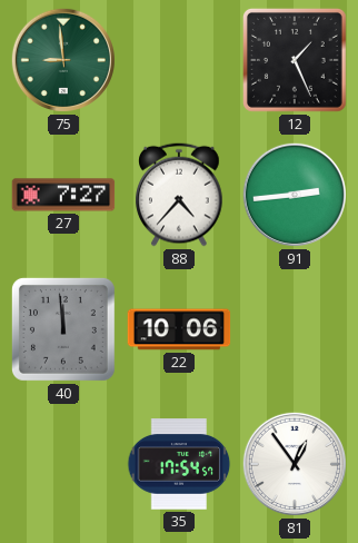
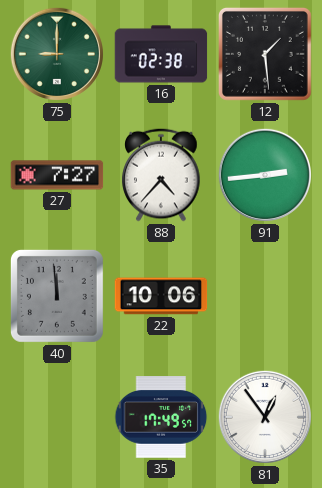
75: 8:59 -> 9:00 (57, 54)
16: none -> 02:38 (161, 54)
12: 1:26 -> 1:29 (265, 54)
35: 17:54 -> 17:49 (161, 417)
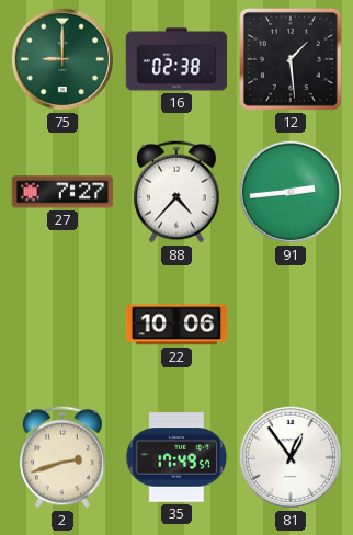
40: 11:59 -> none (57, 296)
2: none -> 2:42 (62, 457)
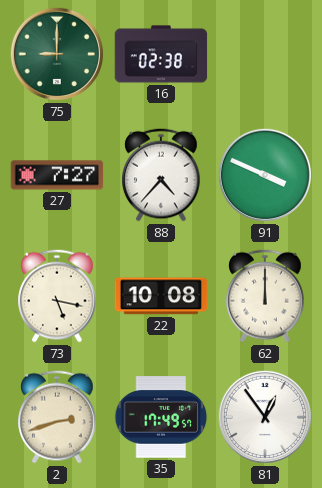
12: 1:29 -> none (291, 59)
91: 2:44 -> 3:49 (265, 175)
73: none -> 5:17 (57, 296)
22: 10:06 -> 10:08 (161, 296)
62: none -> 12:00 (265, 296)
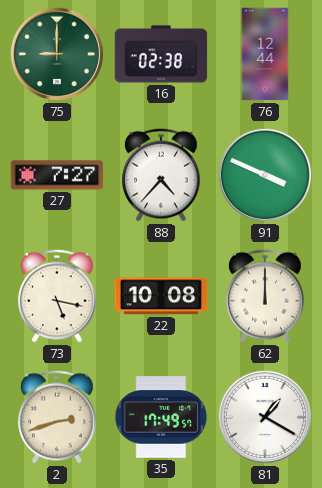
76: none -> 12:44 (265, 54)
81: 12:54 -> 1:20 (265, 417)
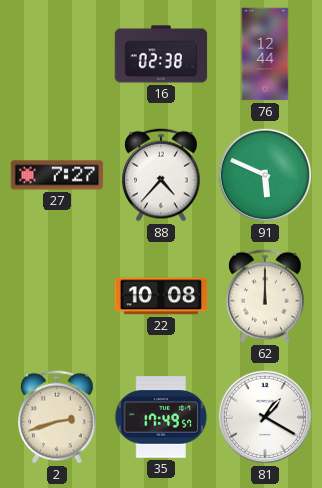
75: 9:00 -> none (57, 54)
91: 3:49 -> 5:49 (265, 175)
73: 5:17 -> none (57, 296)
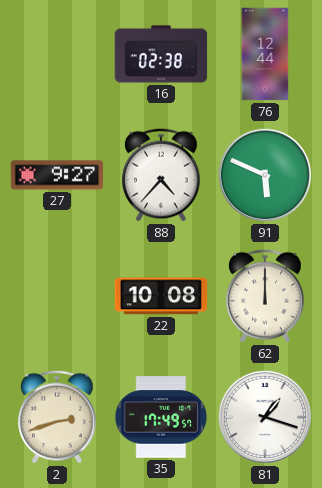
27: 7:27 -> 9:27 (57, 175)
81: 1:20 -> 1:18 (265, 417)
